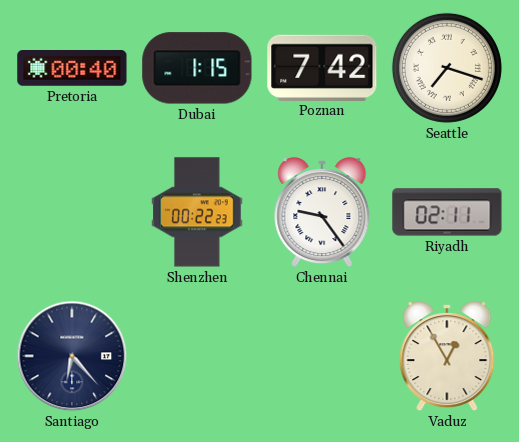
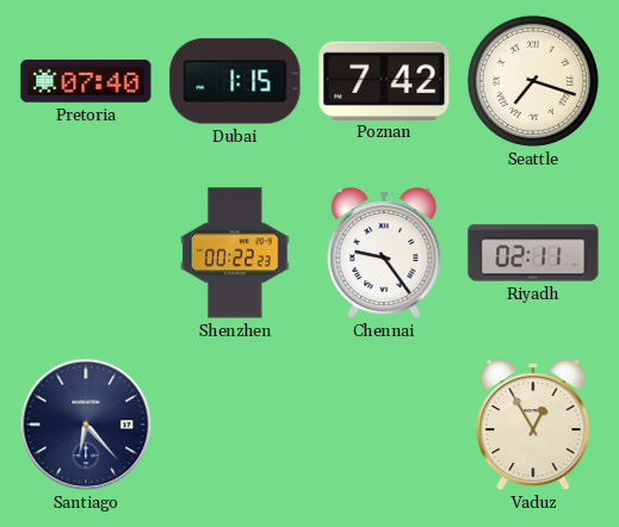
Pretoria: 00:40 -> 07:40 (86, 82)
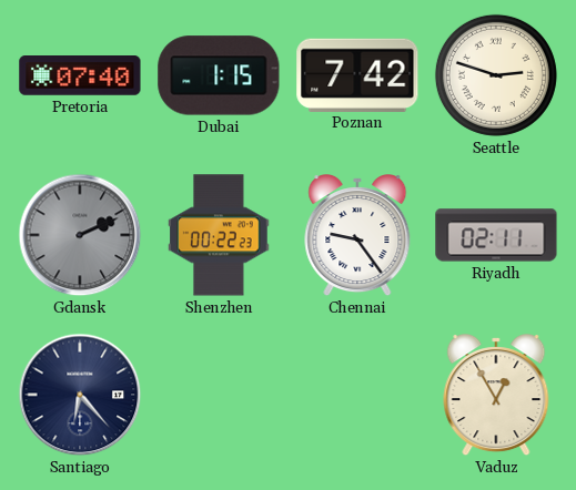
Seattle: 7:18 -> 2:48 (496, 75)
Gdansk: none -> 2:11 (80, 235)
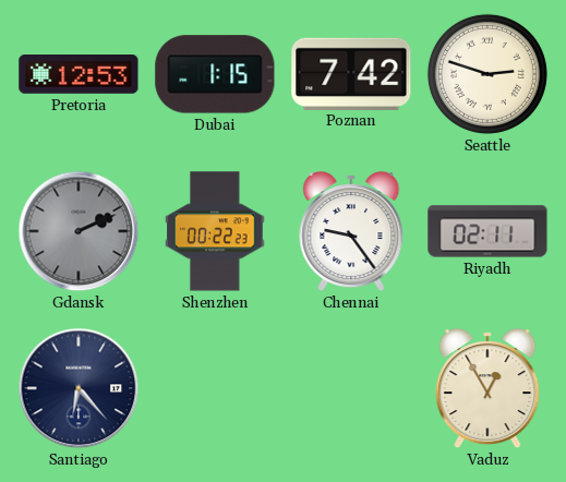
Pretoria: 07:40 -> 12:53 (79, 75)
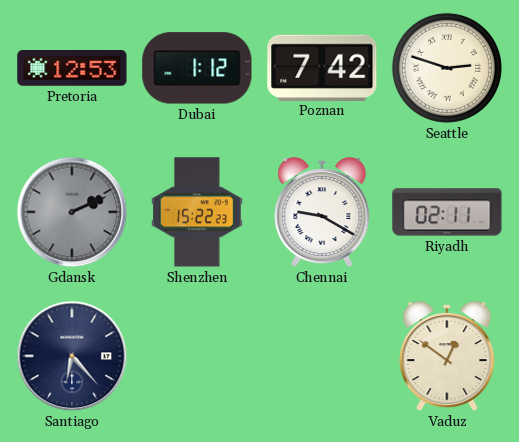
Dubai: 1:15 -> 1:12 (197, 68)
Shenzhen: 00:22 -> 15:22 (197, 212)
Chennai: 9:24 -> 9:20 (322, 213)
Vaduz: 12:55 -> 12:51 (447, 357)
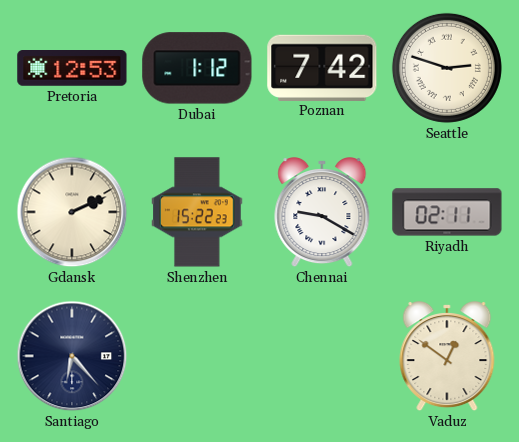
Gdansk dial: grey -> cream (72, 212)
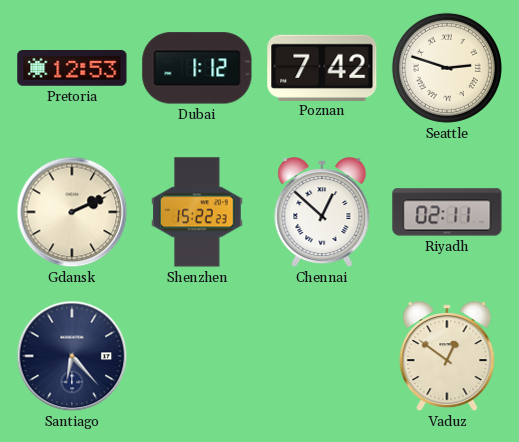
Chennai: 9:20 -> 12:52 (322, 213)
